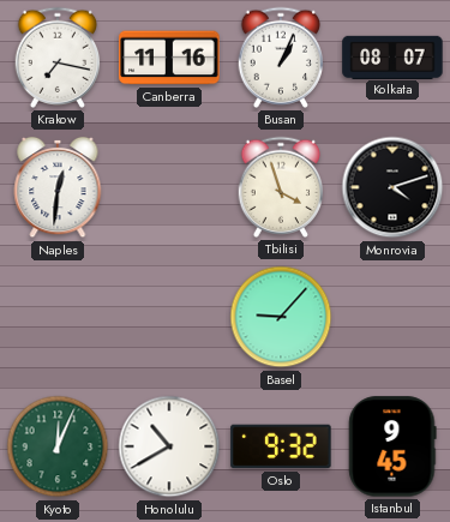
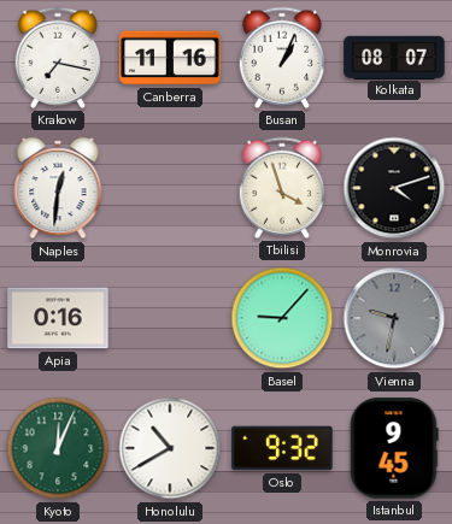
Apia: none -> 0:16 (58, 318)
Vienna: none -> 9:32 (394, 318)
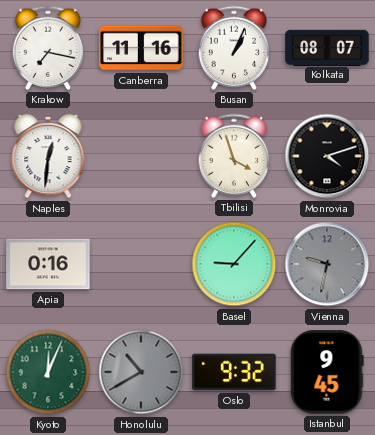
Honolulu dial: white -> grey (141, 372)
